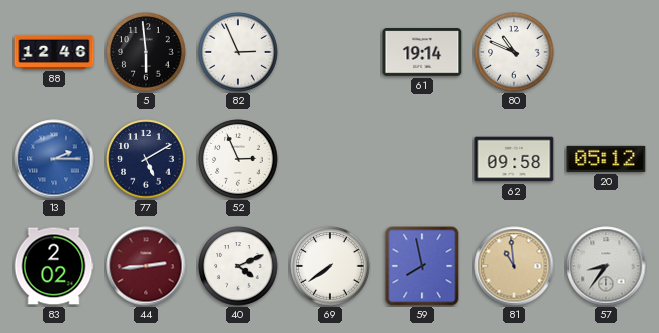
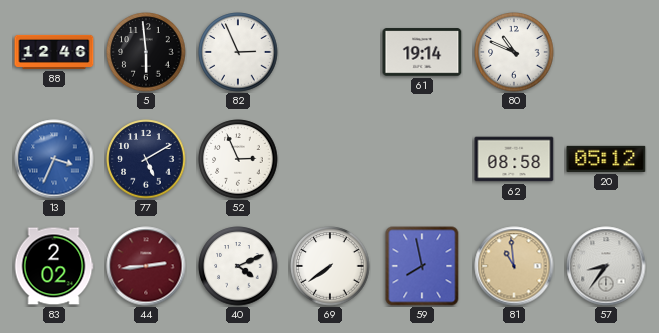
13: 2:15 -> 3:34 (54, 159)
62: 09:58 -> 08:58 (514, 159)
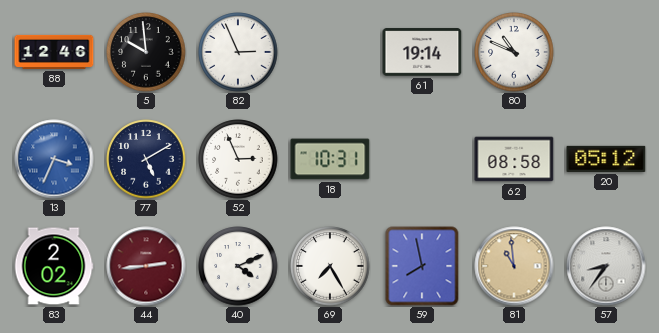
5: 5:59 -> 9:59 (146, 52)
18: none -> 10:31 (330, 159)
69: 7:39 -> 7:25 (330, 266)
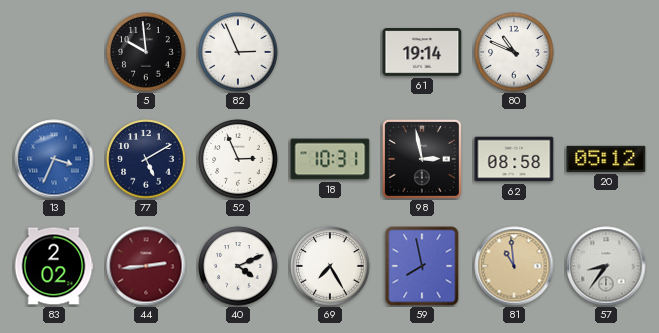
88: 12:46 -> none (54, 52)
98: none -> 2:58 (422, 159)
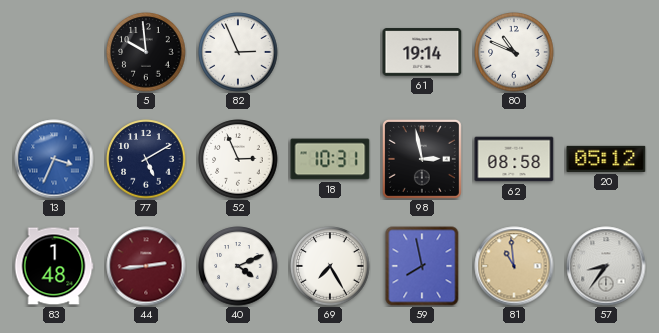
83: 2:02 -> 1:48 (54, 266)
